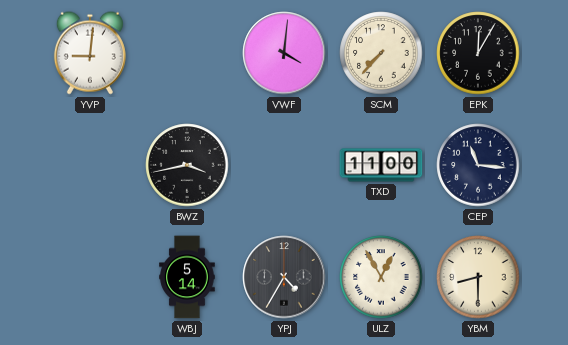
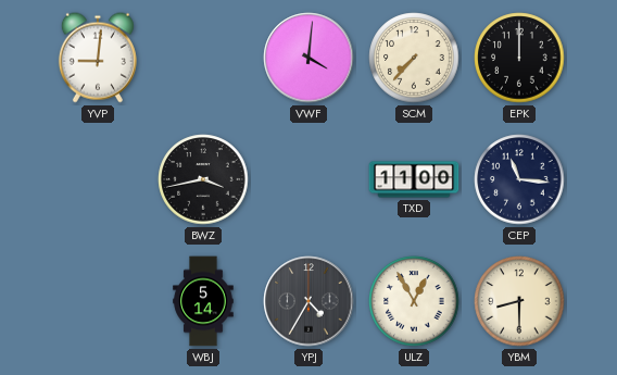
EPK: 12:05 -> 12:00 (519, 58)
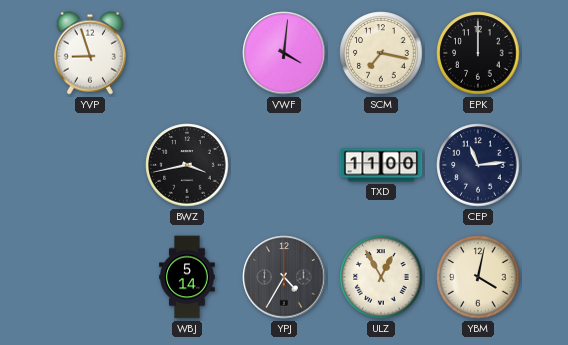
YVP: 9:01 -> 8:57 (90, 53)
SCM: 7:37 -> 7:17 (381, 53)
CEP: 11:16 -> 11:14 (478, 165)
YBM: 8:30 -> 4:02 (478, 277)
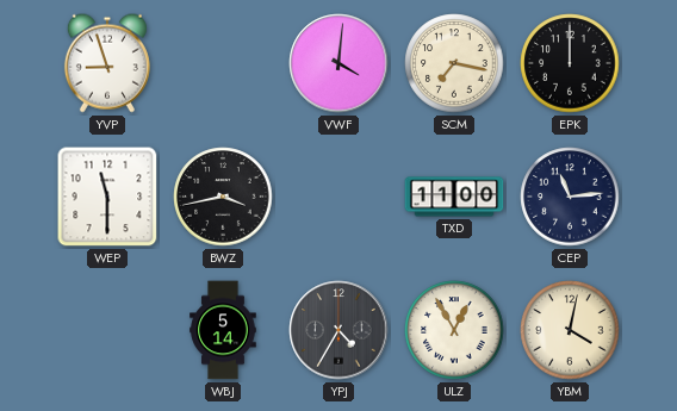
WEP: none -> 11:30 (107, 197)
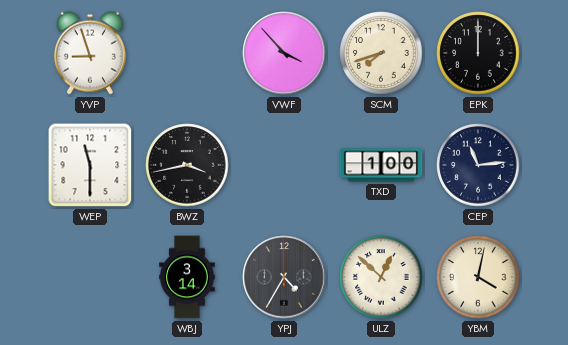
VWF: 4:01 -> 3:53 (284, 53)
SCM: 7:17 -> 7:42 (381, 53)
TXD: 11:00 -> 1:00 (381, 165)
WBJ: 5:14 -> 3:14 (187, 277)
ULZ: 12:55 -> 12:52 (381, 277)
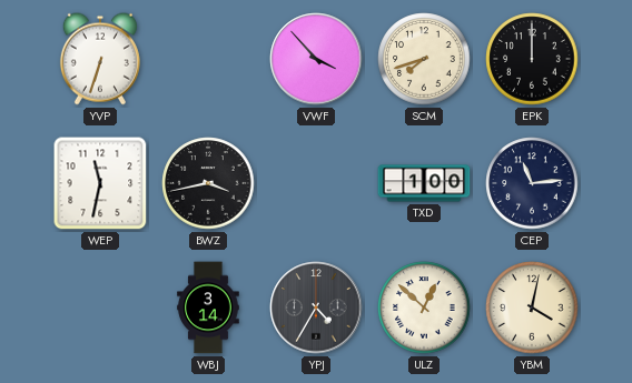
YVP: 8:57 -> 6:33 (100, 59)
WEP: 11:30 -> 11:32 (100, 183)
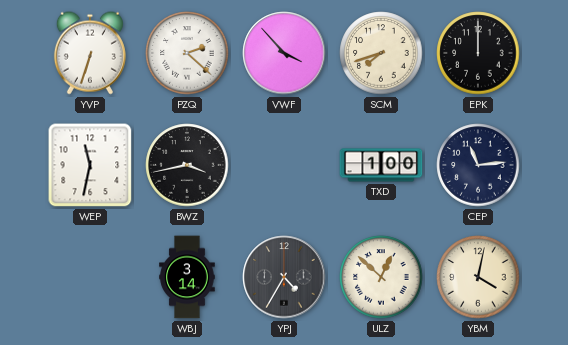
PZQ: none -> 2:22 (187, 53)
